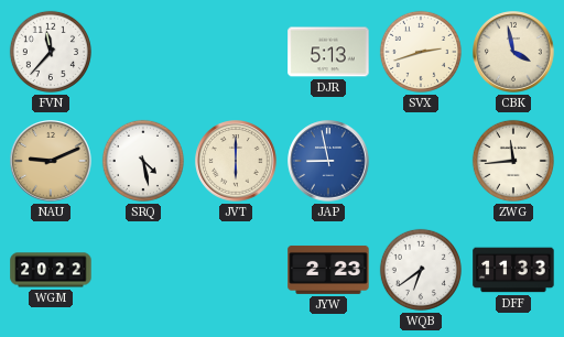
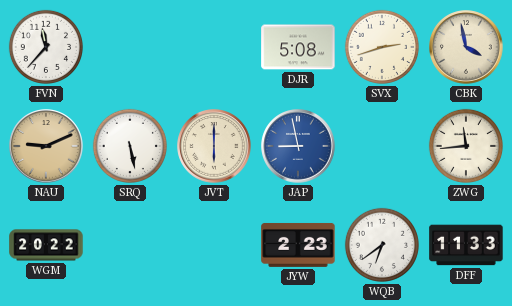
DJR: 5:13 -> 5:08 (298, 47)
SRQ: 4:28 -> 5:28 (130, 146)
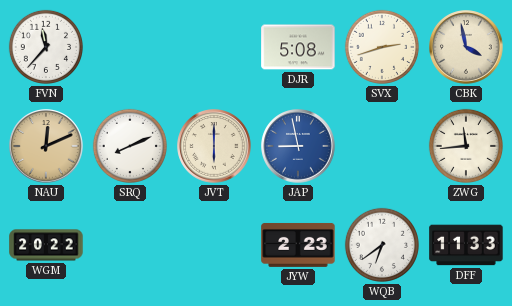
NAU: 9:11 -> 12:11 (46, 146)
SRQ: 5:28 -> 8:11 (130, 146)
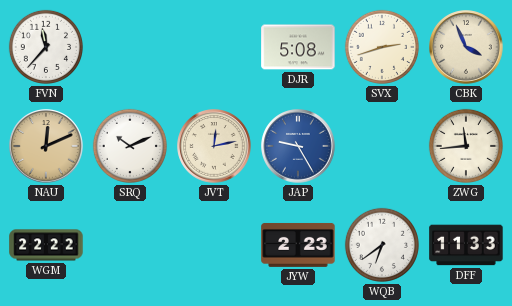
CBK: 3:58 -> 3:56 (466, 47)
SRQ: 8:11 -> 10:11 (130, 146)
JVT: 6:00 -> 12:13 (214, 146)
JAP: 8:58 -> 9:25 (298, 146)
WGM: 20:22 -> 22:22 (46, 245)
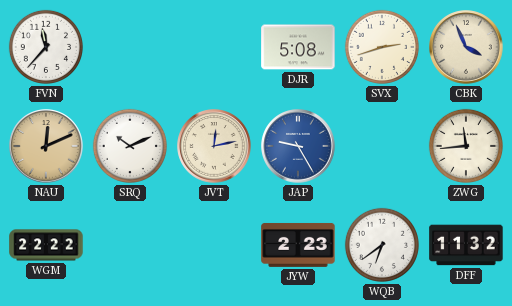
DFF: 11:33 -> 11:32 (466, 245)
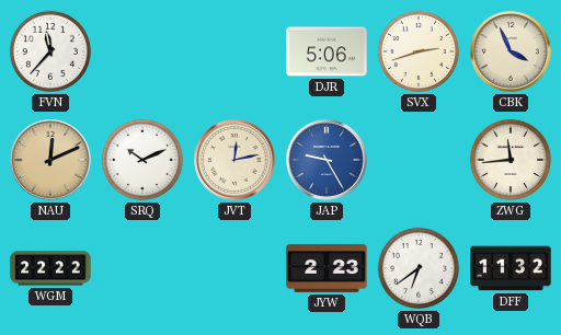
DJR: 5:08 -> 5:06 (327, 51)
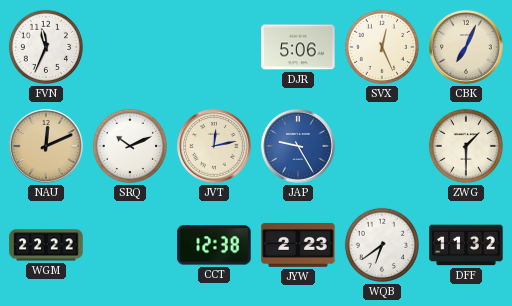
FVN: 11:37 -> 11:34 (46, 47)
SVX: 2:42 -> 12:26 (382, 47)
CBK: 3:56 -> 7:04 (466, 47)
ZWG: 11:44 -> 1:30 (466, 146)
CCT: none -> 12:38 (214, 245)
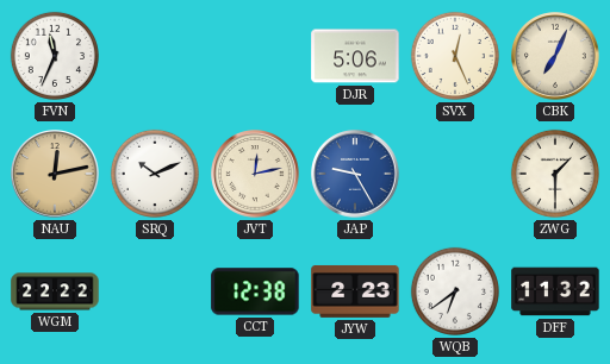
NAU: 12:11 -> 12:13 (55, 174)
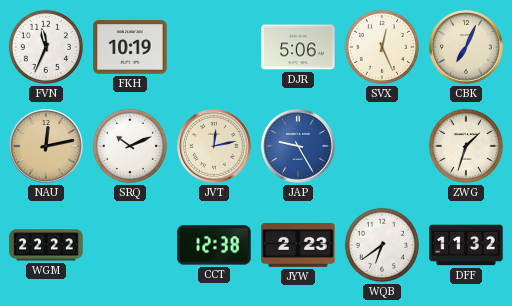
FKH: none -> 10:19 (130, 47)
ZWG: 1:30 -> 1:33 (466, 146)
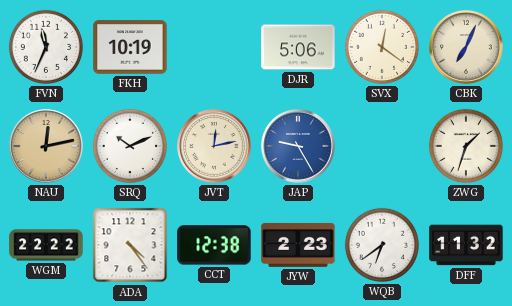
SVX: 12:26 -> 12:21 (382, 47)
ADA: none -> 4:24 (130, 245)
